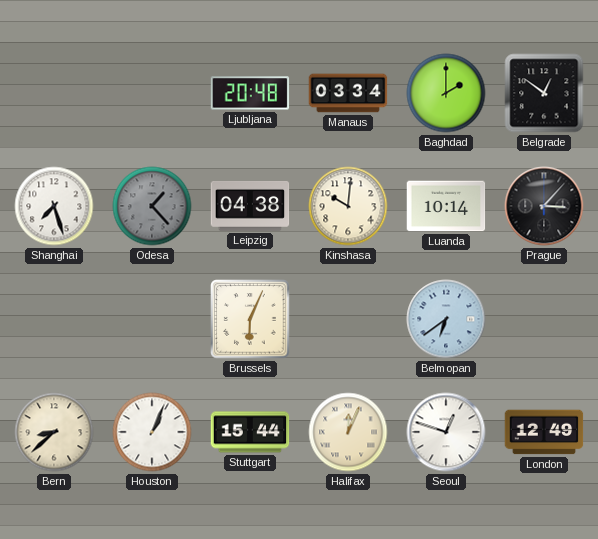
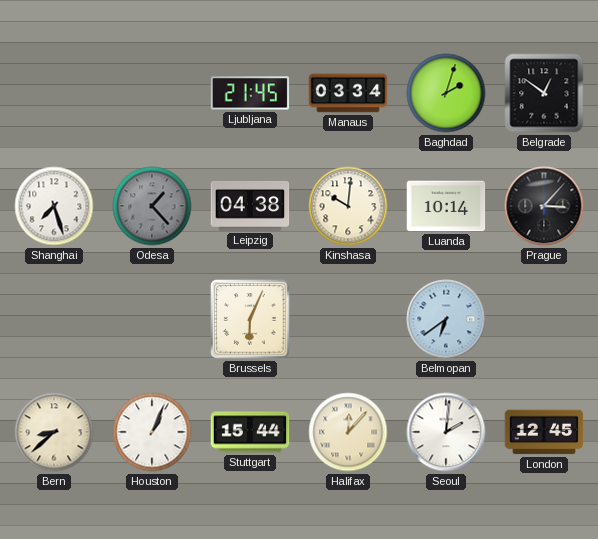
Ljubljana: 20:48 -> 21:45 (250, 93)
Baghdad: 2:00 -> 2:03 (446, 93)
Halifax: 12:04 -> 12:07 (348, 432)
Seoul: 12:48 -> 2:01 (446, 432)
London: 12:49 -> 12:45 (544, 432)
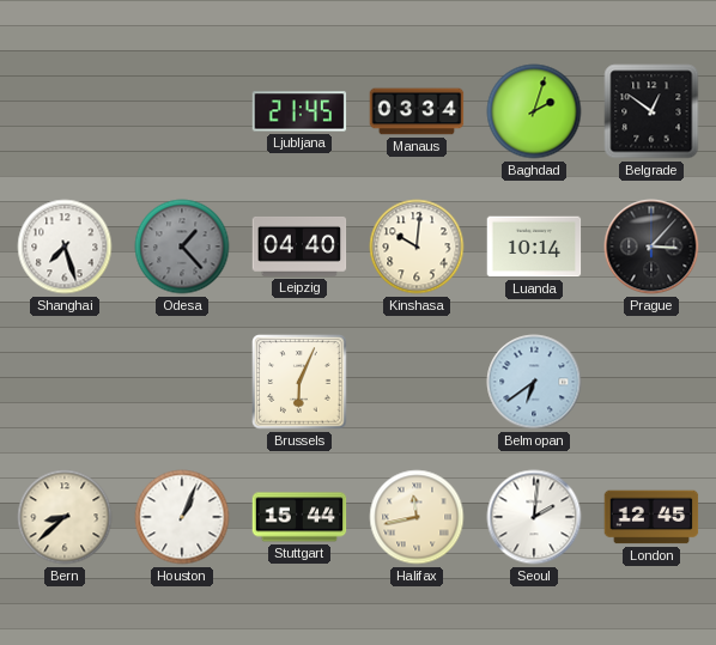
Leipzig: 04:38 -> 04:40 (299, 247)
Halifax: 12:07 -> 11:43 (417, 517)
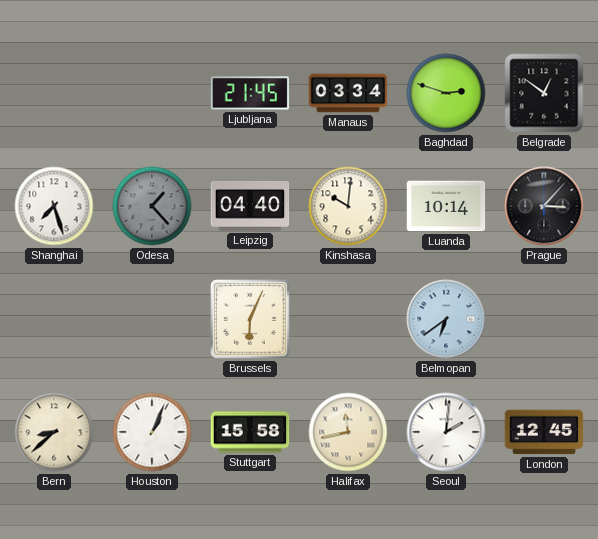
Baghdad: 2:03 -> 2:48 (446, 93)
Stuttgart: 15:44 -> 15:58 (250, 432)
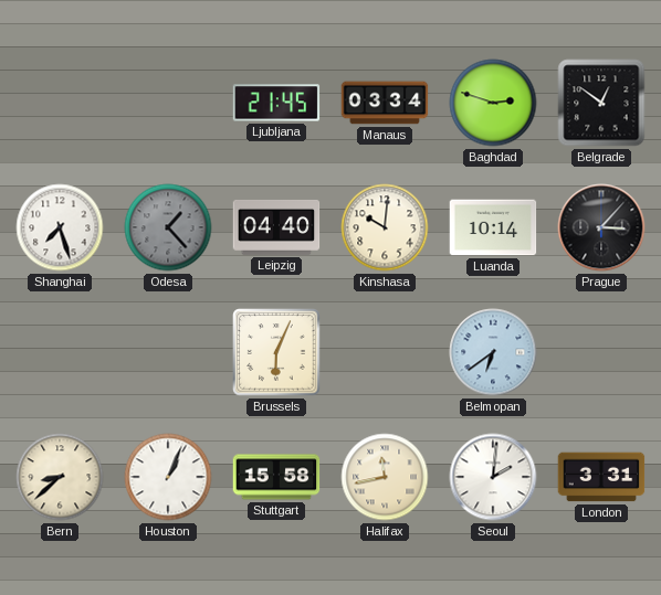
London: 12:45 -> 3:31 (601, 477)
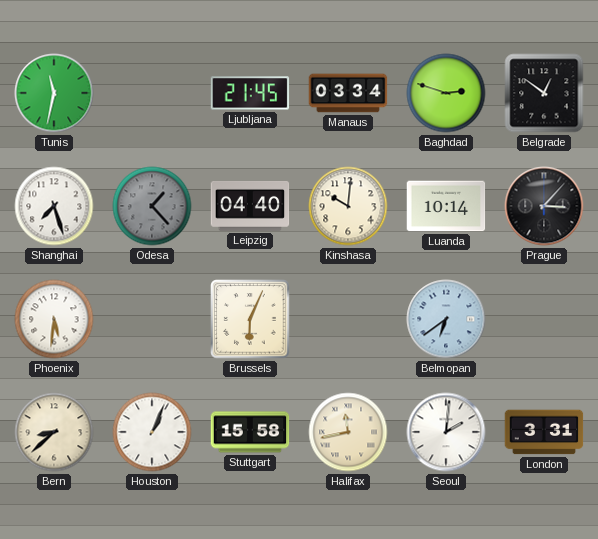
Tunis: none -> 11:32 (54, 93)
Phoenix: none -> 5:31 (54, 319)
